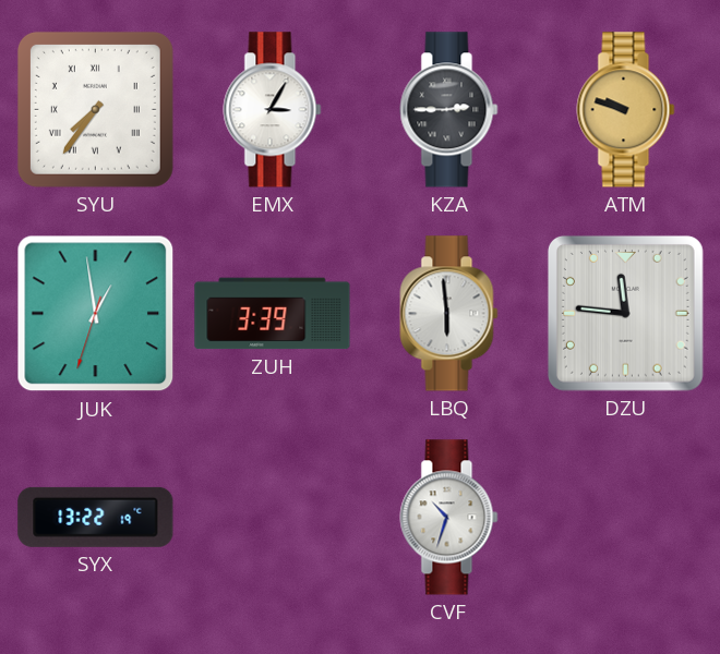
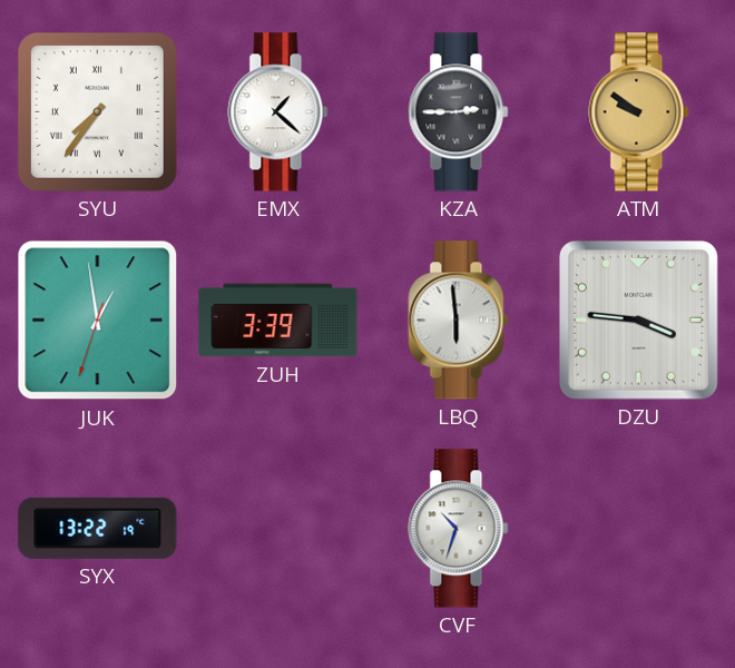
EMX: 3:05 -> 1:22 (278, 112)
ATM: 9:48 -> 9:51 (639, 112)
DZU: 11:46 -> 3:46 (638, 320)
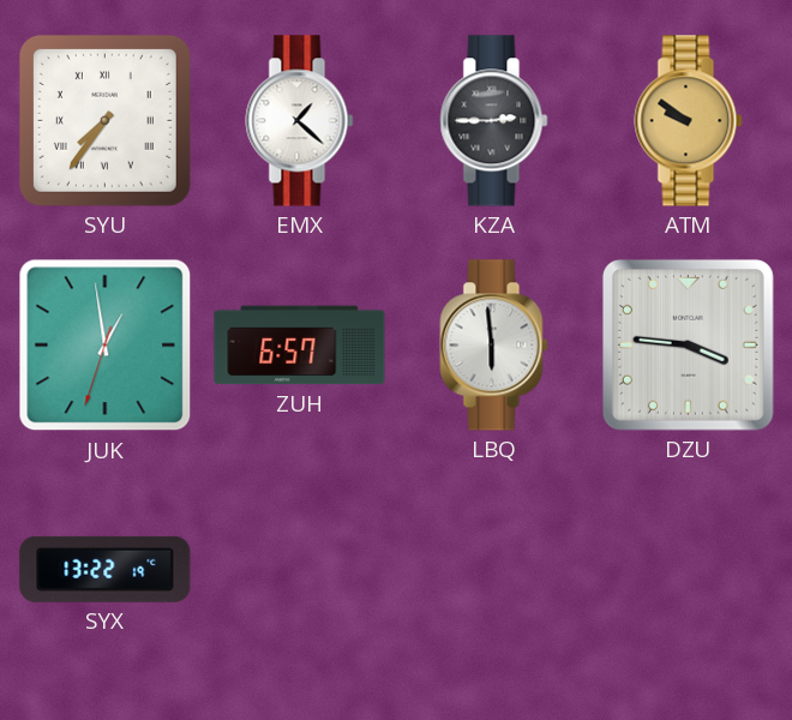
ZUH: 3:39 -> 6:57 (300, 346)
CVF: 10:33 -> none (459, 529)
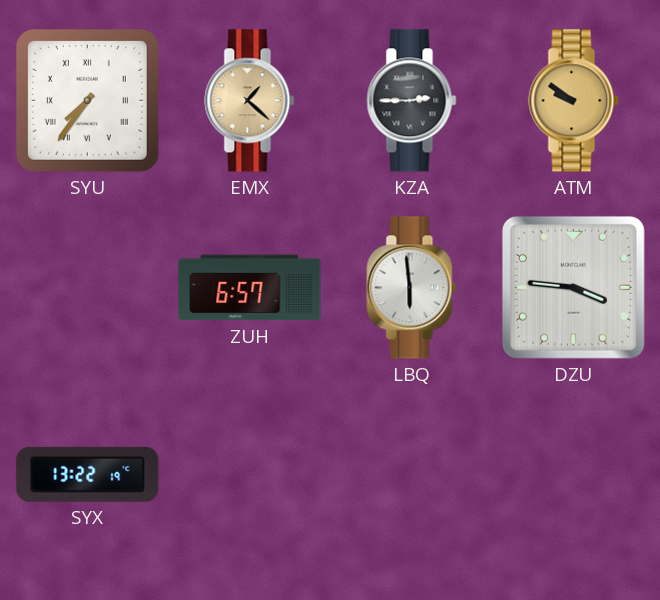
EMX dial: white -> champagne (250, 101)
JUK: 12:58 -> none (106, 346)
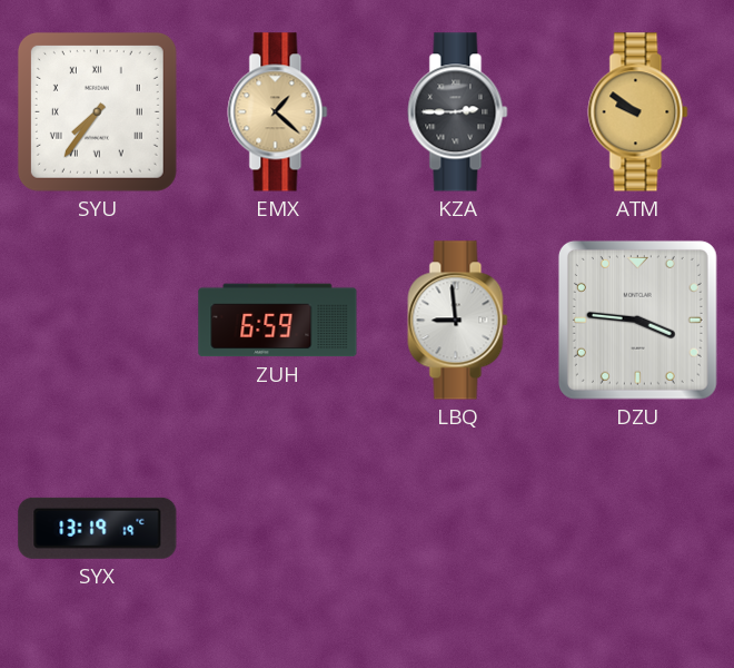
ZUH: 6:57 -> 6:59 (278, 321)
LBQ: 5:59 -> 8:59 (458, 321)
SYX: 13:22 -> 13:19 (98, 528)
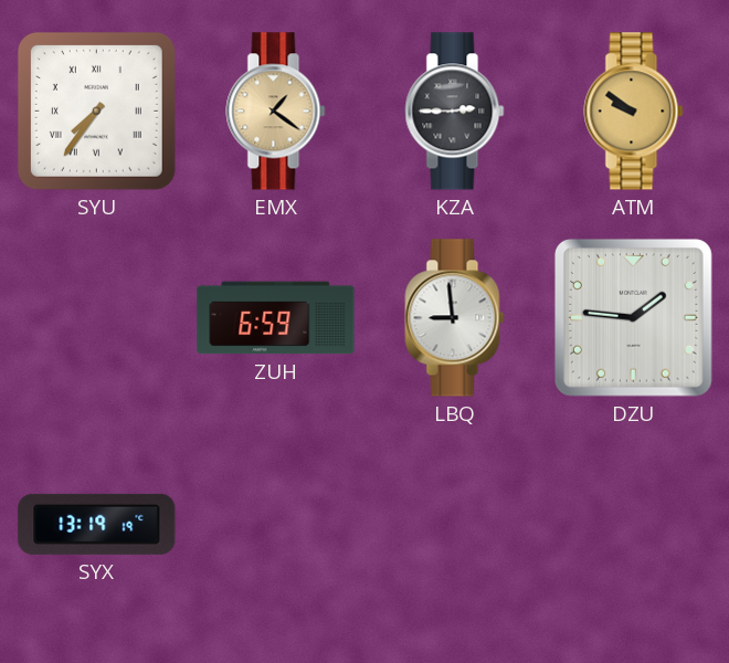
EMX: 1:22 -> 1:21 (276, 112)
DZU: 3:46 -> 1:46 (633, 317)
